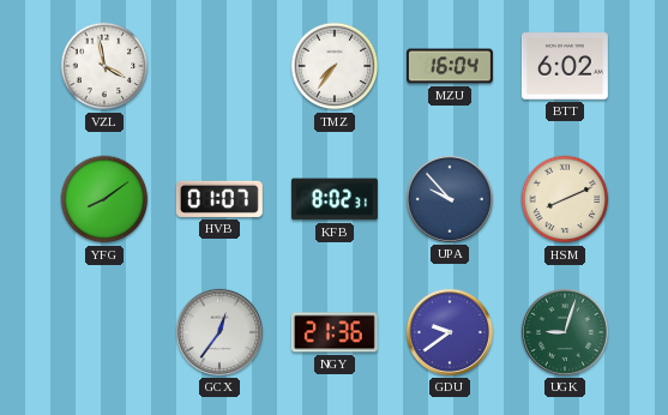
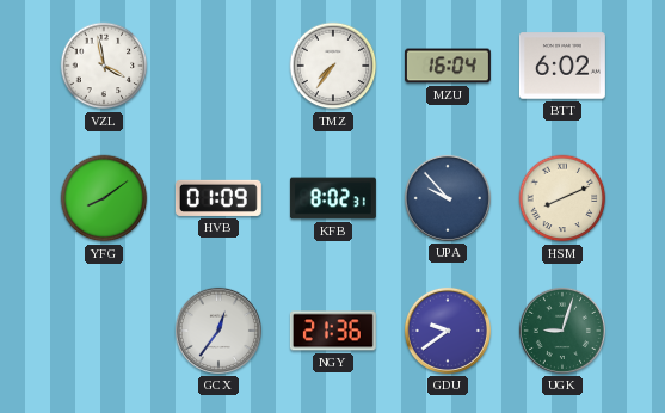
HVB: 01:07 -> 01:09 (218, 198)
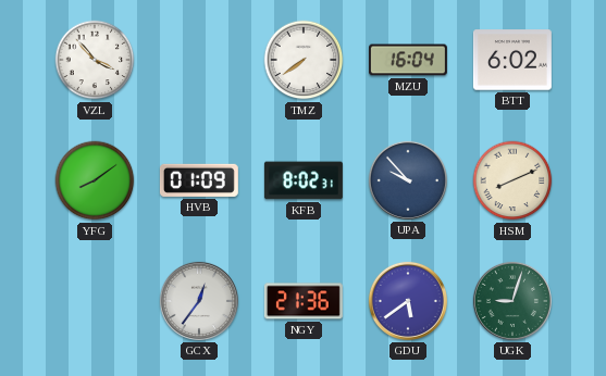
VZL: 3:58 -> 3:53 (95, 60)
TMZ: 7:36 -> 7:39 (304, 60)
GDU: 9:39 -> 5:39 (408, 301)
